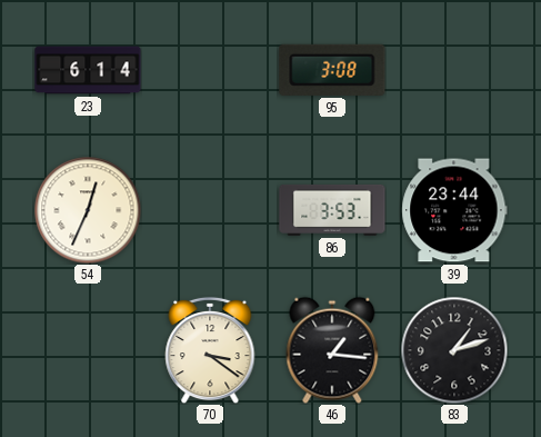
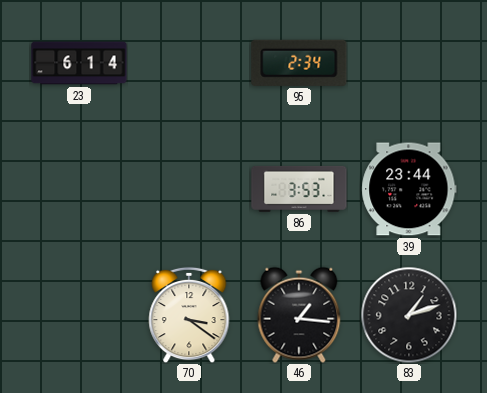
95: 3:08 -> 2:34 (299, 63)
54: 12:34 -> none (88, 210)
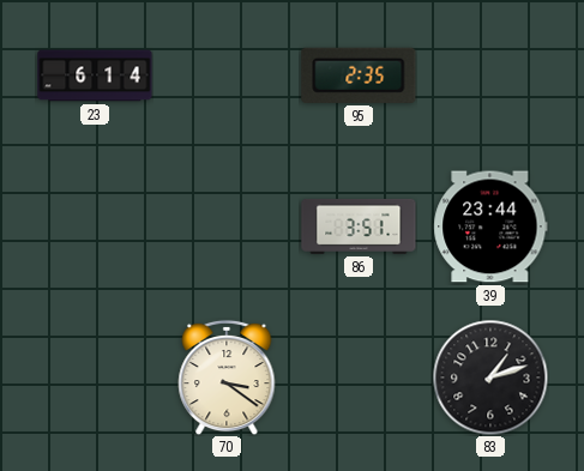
95: 2:34 -> 2:35 (359, 76)
86: 3:53 -> 3:51 (359, 227)
46: 1:16 -> none (299, 315)
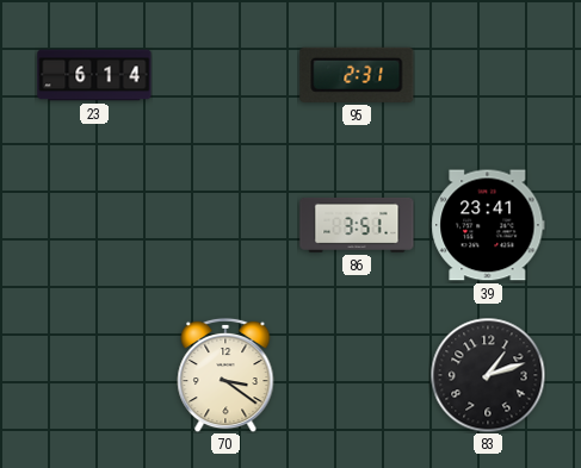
95: 2:35 -> 2:31 (357, 75)
39: 23:44 -> 23:41 (488, 225)
